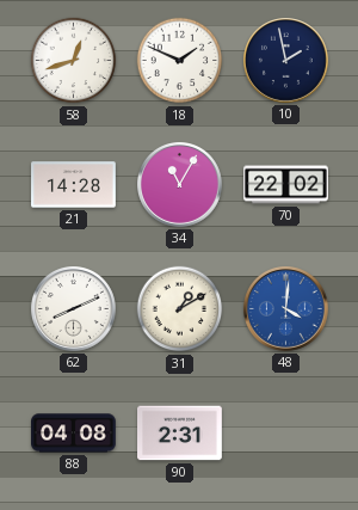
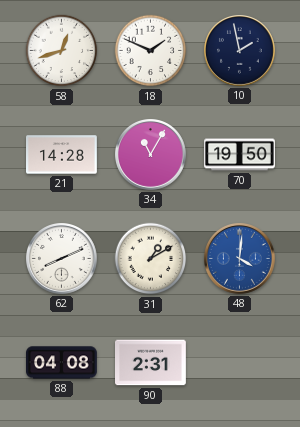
70: 22:02 -> 19:50 (240, 155)
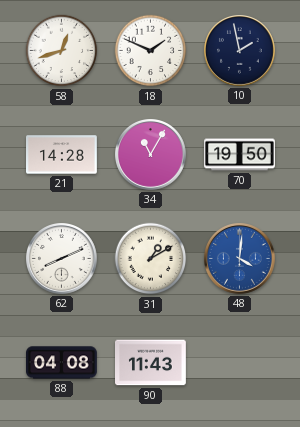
90: 2:31 -> 11:43 (151, 363)
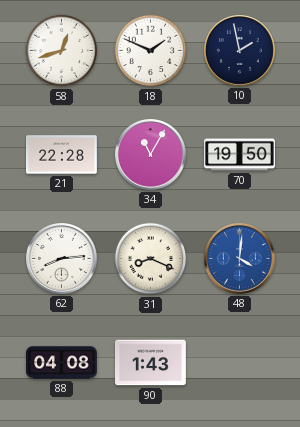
21: 14:28 -> 22:28 (62, 155)
62: 8:11 -> 8:14 (62, 259)
31: 1:10 -> 8:19 (151, 259)
90: 11:43 -> 1:43 (151, 363)
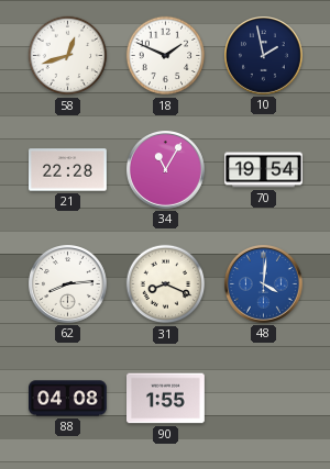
70: 19:50 -> 19:54 (264, 170)
90: 1:43 -> 1:55 (166, 399)
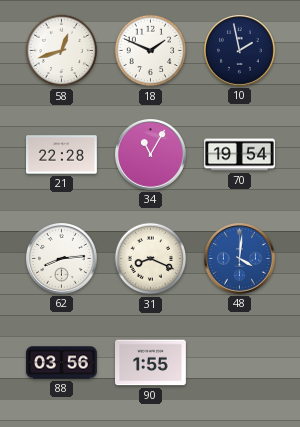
88: 04:08 -> 03:56 (62, 363)
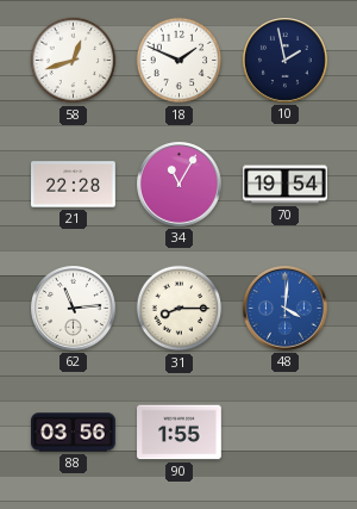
62: 8:14 -> 11:14 (74, 309)
31: 8:19 -> 8:15 (180, 309)
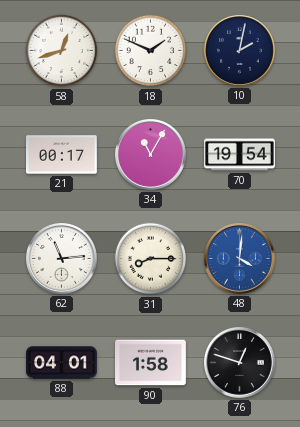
10: 1:58 -> 2:02 (240, 51)
21: 22:28 -> 00:17 (62, 155)
88: 03:56 -> 04:01 (62, 363)
90: 1:55 -> 1:58 (151, 363)
76: none -> 12:48 (240, 363)
